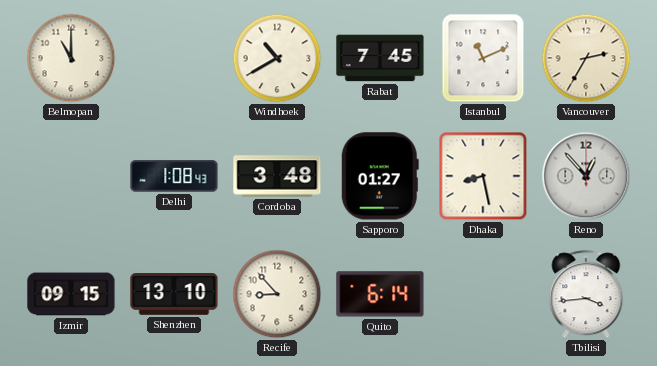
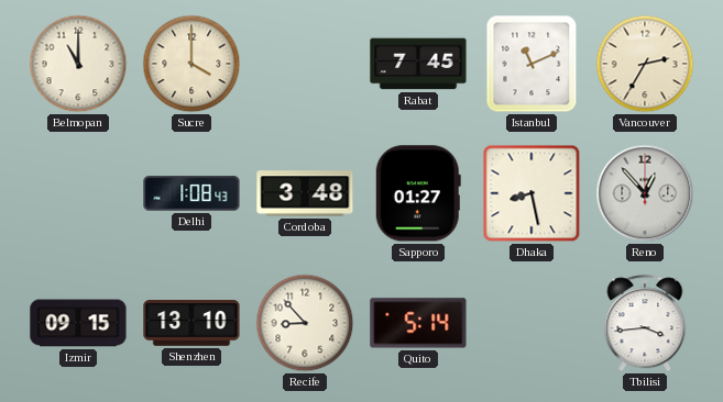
Sucre: none -> 4:00 (191, 64)
Windhoek: 10:40 -> none (277, 58)
Quito: 6:14 -> 5:14 (418, 323)
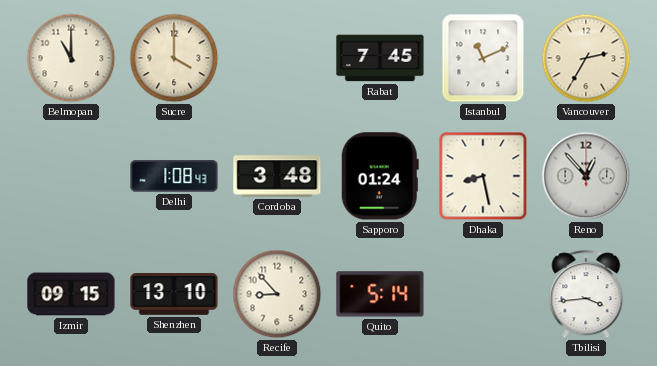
Sapporo: 01:27 -> 01:24 (380, 176)
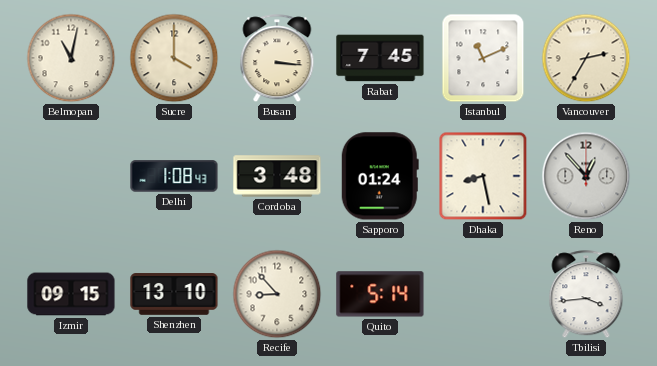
Belmopan: 11:00 -> 11:02 (71, 58)
Busan: none -> 3:16 (277, 59)
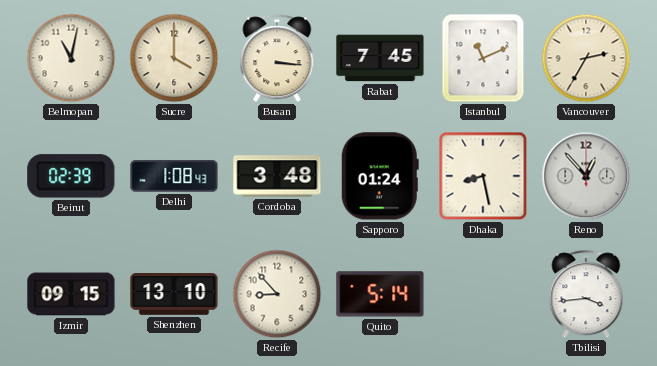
Beirut: none -> 02:39 (71, 176)
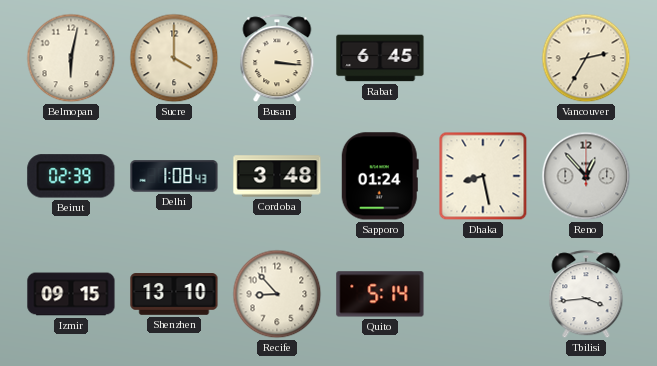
Belmopan: 11:02 -> 6:02 (71, 58)
Rabat: 7:45 -> 6:45 (380, 58)
Istanbul: 11:11 -> none (483, 58)
